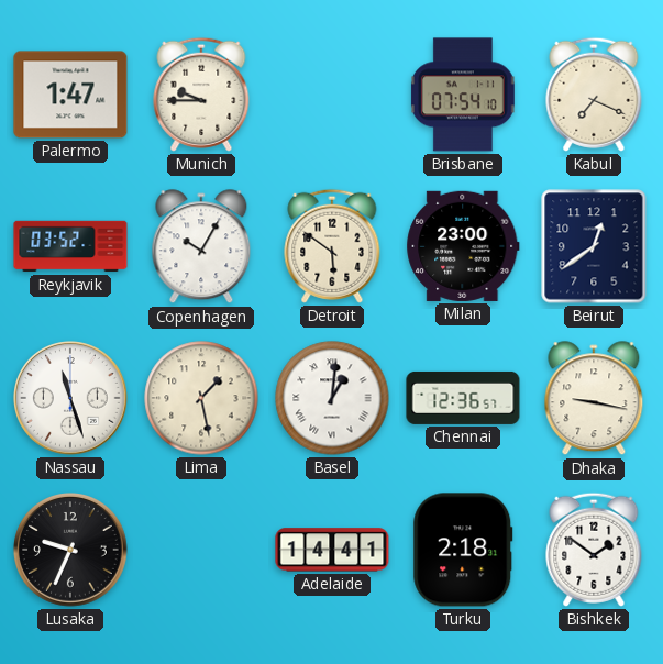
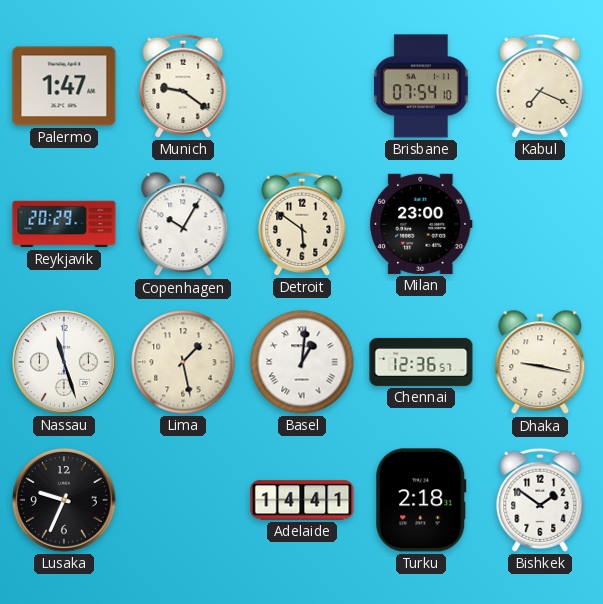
Munich: 9:45 -> 9:21 (183, 86)
Reykjavik: 03:52 -> 20:29 (64, 224)
Beirut: 12:39 -> none (594, 246)
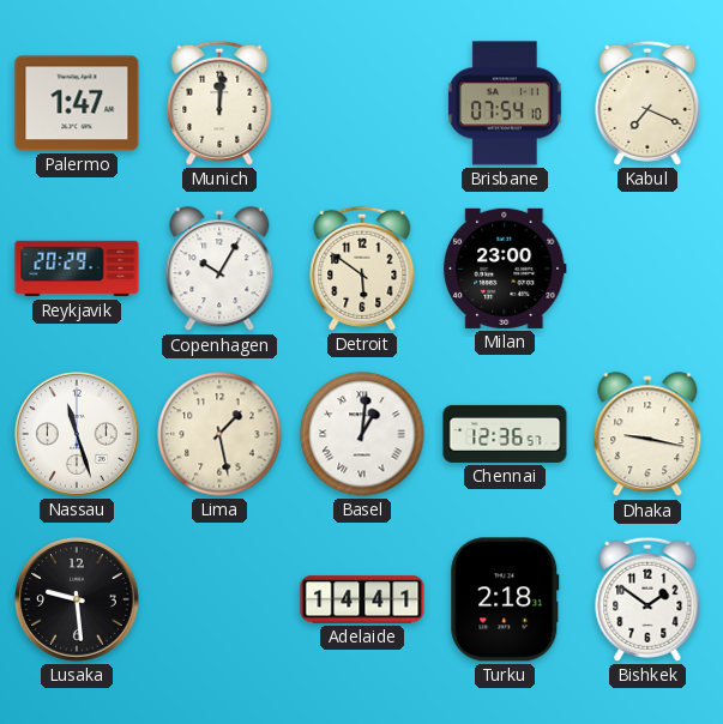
Munich: 9:21 -> 12:01 (219, 103)
Lusaka: 9:34 -> 9:29 (77, 599)
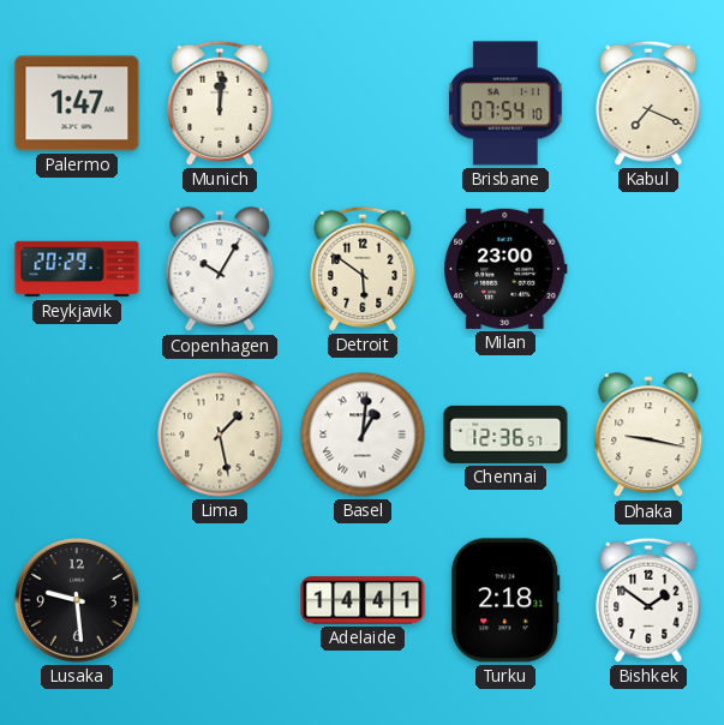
Nassau: 11:27 -> none (77, 434)
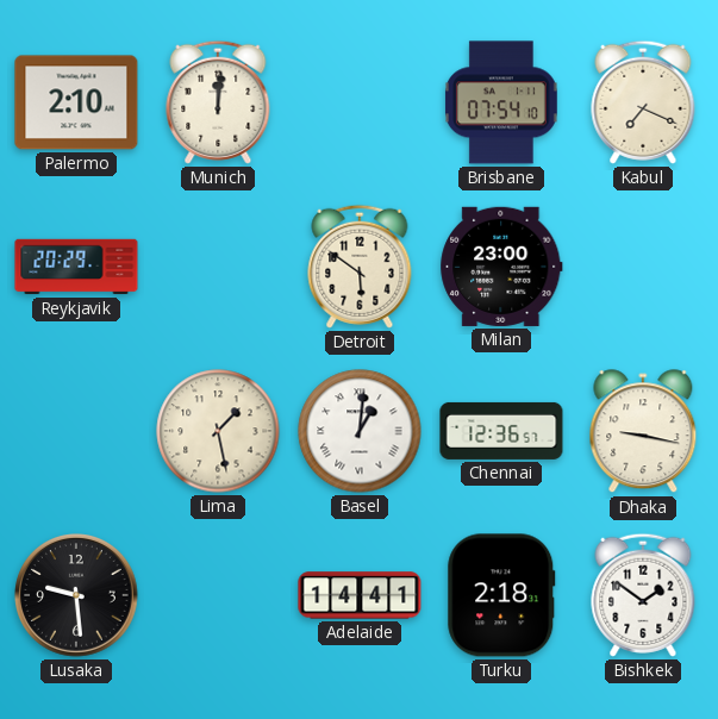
Palermo: 1:47 -> 2:10 (76, 102)
Copenhagen: 10:05 -> none (220, 270)
